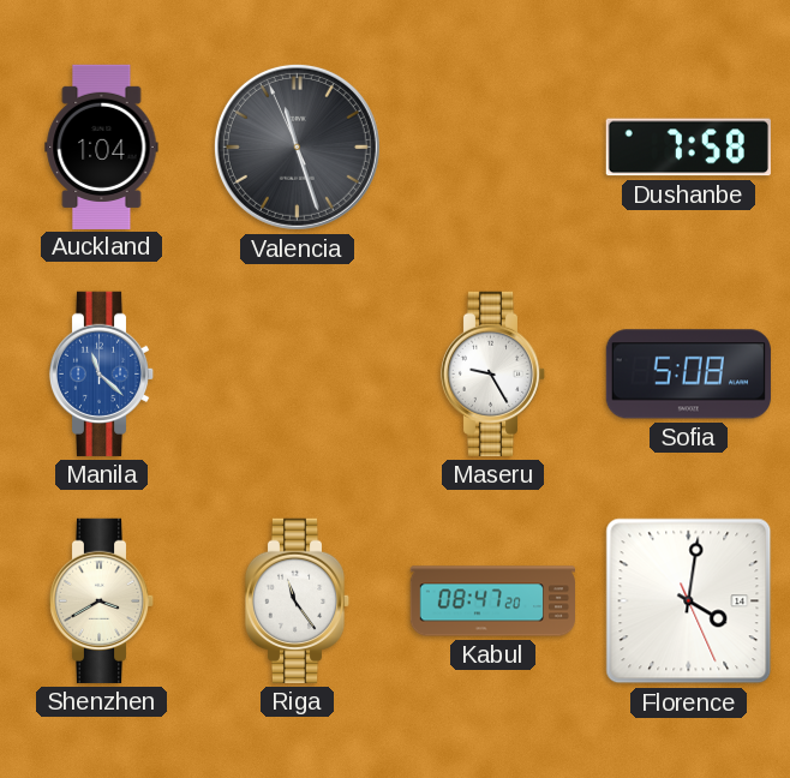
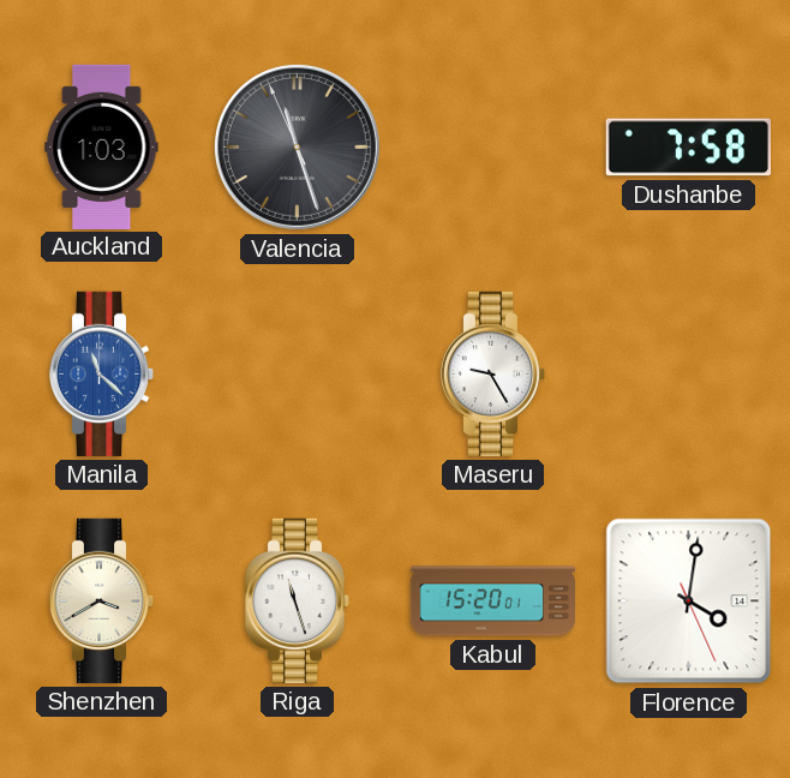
Auckland: 1:04 -> 1:03 (102, 146)
Sofia: 5:08 -> none (688, 375)
Riga: 11:24 -> 11:27 (298, 600)
Kabul: 08:47 -> 15:20 (492, 602)
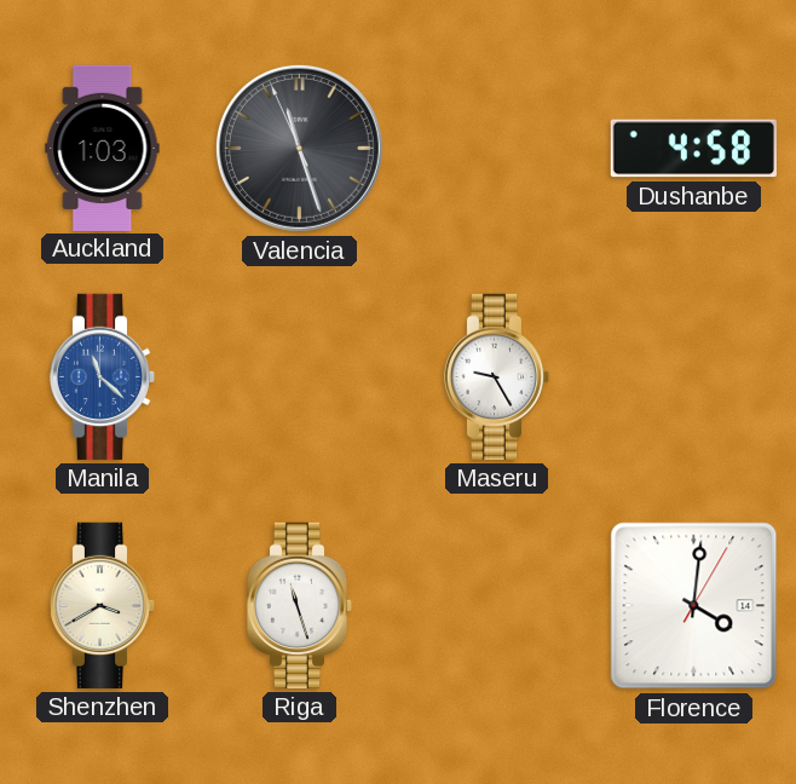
Dushanbe: 7:58 -> 4:58 (693, 149)
Kabul: 15:20 -> none (492, 602)
Florence: 4:01:26 -> 4:01:05 (694, 606)
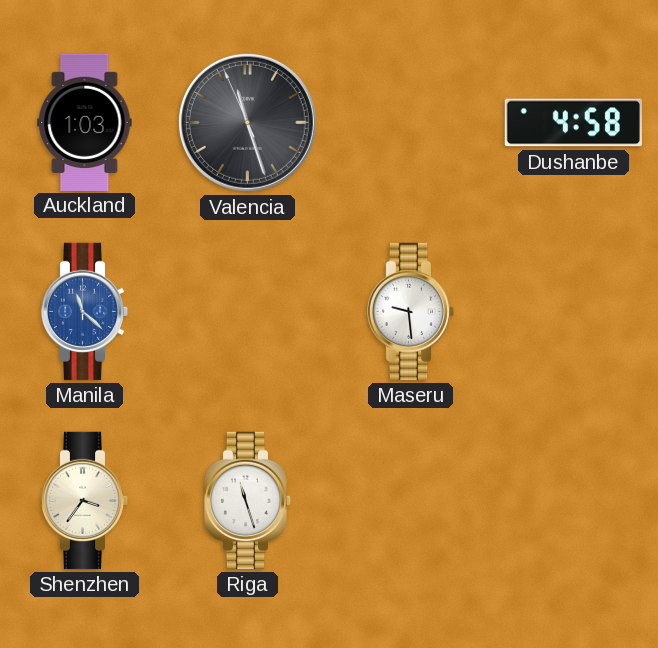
Maseru: 9:25 -> 9:29 (411, 311)
Shenzhen: 3:40 -> 3:36 (85, 500)
Florence: 4:01 -> none (694, 606)
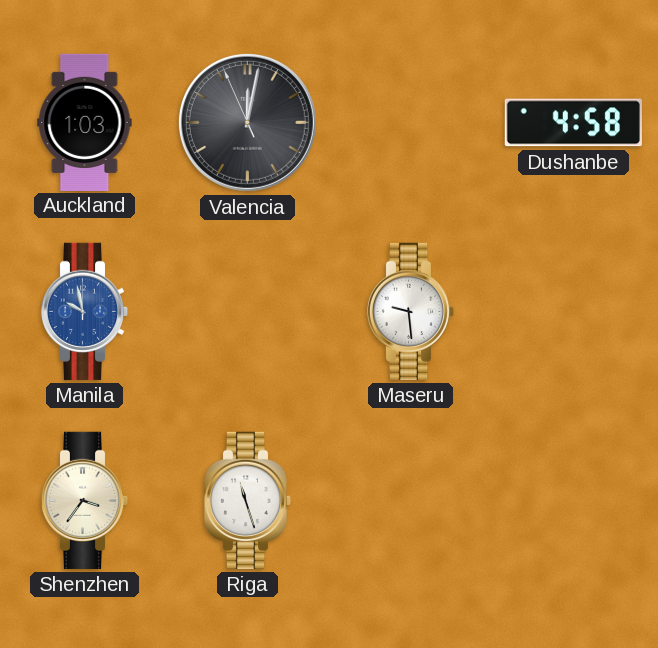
Valencia: 11:26 -> 12:01 (247, 122)
Manila: 11:22 -> 9:58 (85, 311)
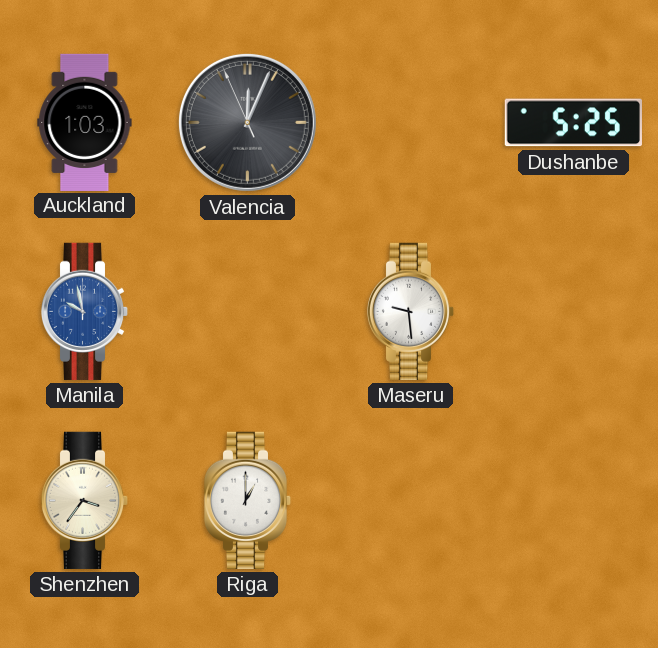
Valencia: 12:01 -> 12:03 (247, 122)
Dushanbe: 4:58 -> 5:25 (573, 123)
Riga: 11:27 -> 1:00 (248, 500)
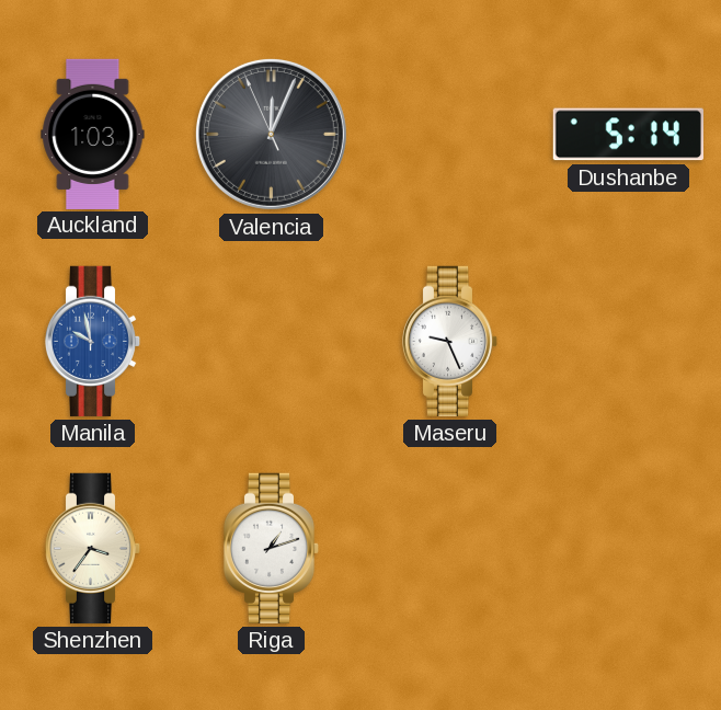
Dushanbe: 5:25 -> 5:14 (628, 135)
Maseru: 9:29 -> 9:26 (450, 341)
Riga: 1:00 -> 1:12 (272, 548)
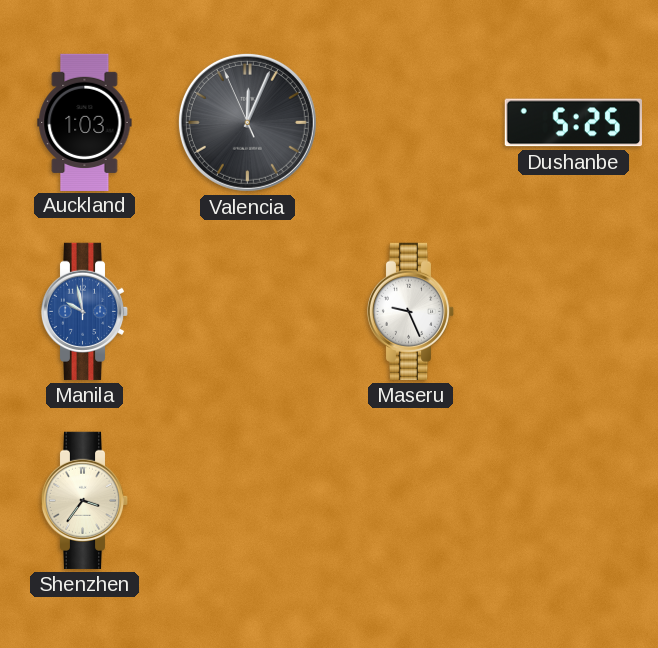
Dushanbe: 5:14 -> 5:25 (573, 123)
Riga: 1:12 -> none (272, 548)
